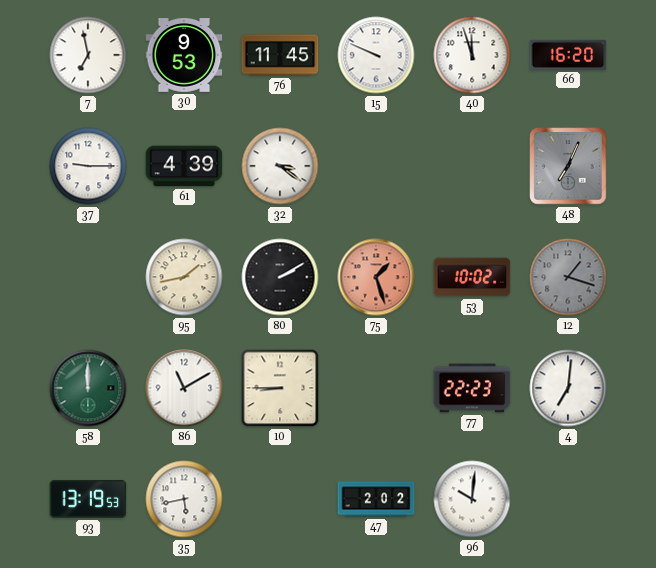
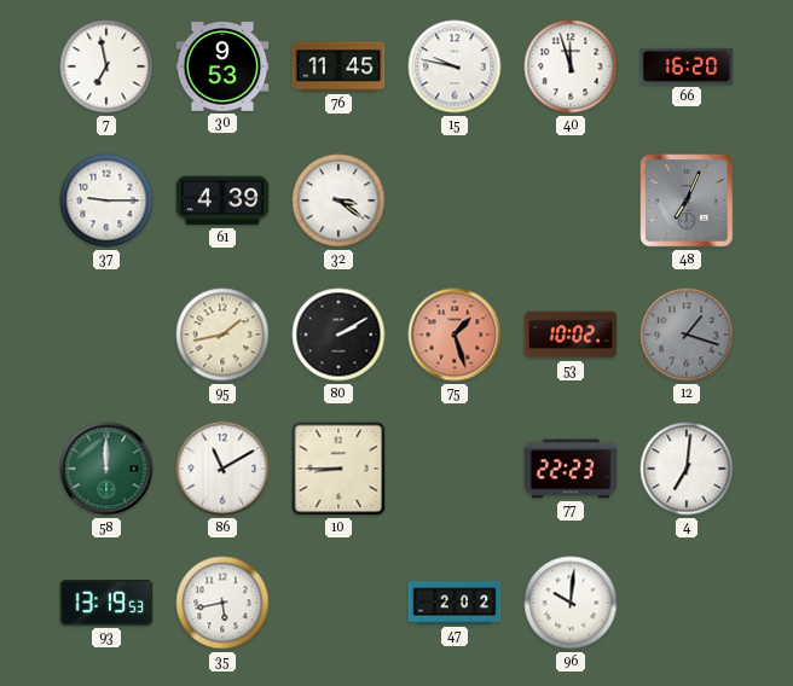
15: 9:49 -> 9:47 (455, 66)
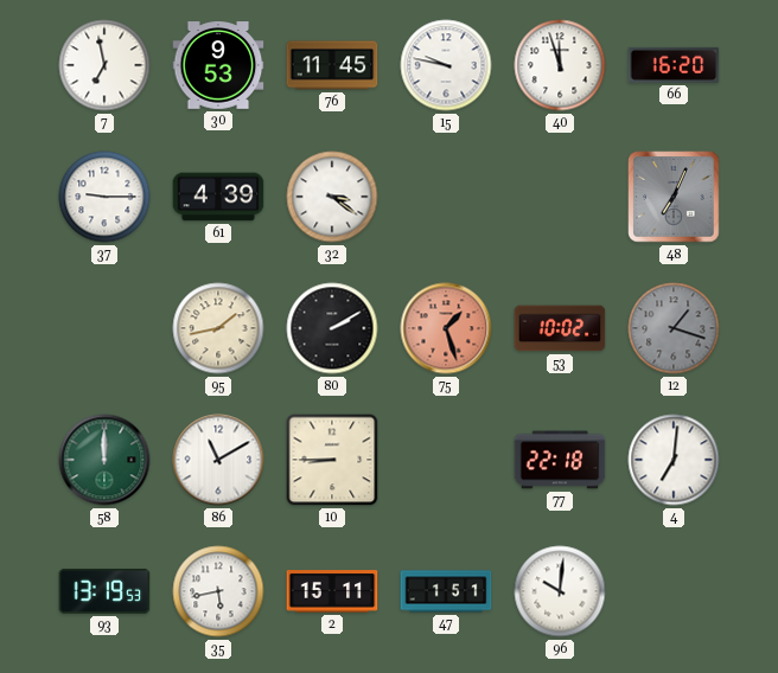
77: 22:23 -> 22:18 (560, 460)
2: none -> 15:11 (332, 591)
47: 2:02 -> 1:51 (446, 591)
